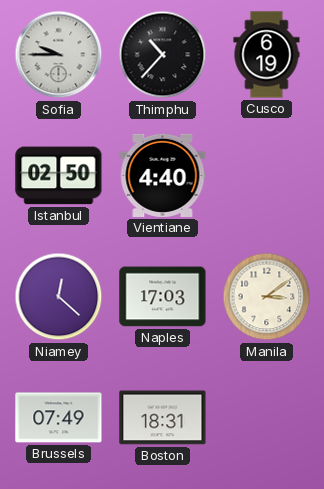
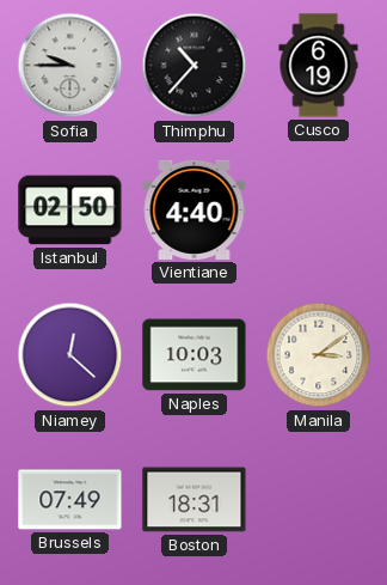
Naples: 17:03 -> 10:03 (195, 355)
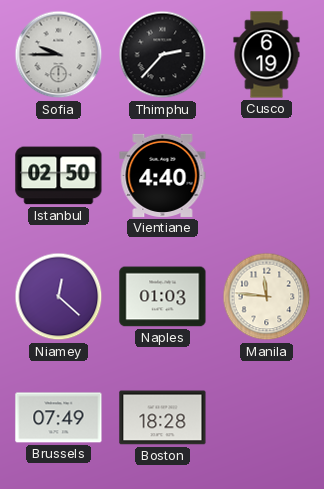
Thimphu: 10:37 -> 2:37 (163, 55)
Naples: 10:03 -> 01:03 (163, 297)
Manila: 3:09 -> 11:46 (267, 297)
Boston: 18:31 -> 18:28 (163, 418)
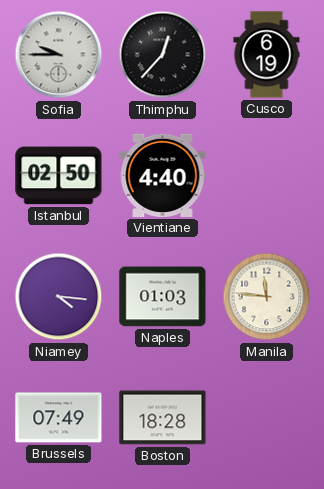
Thimphu: 2:37 -> 12:37 (163, 55)
Niamey: 12:22 -> 4:16 (59, 297)
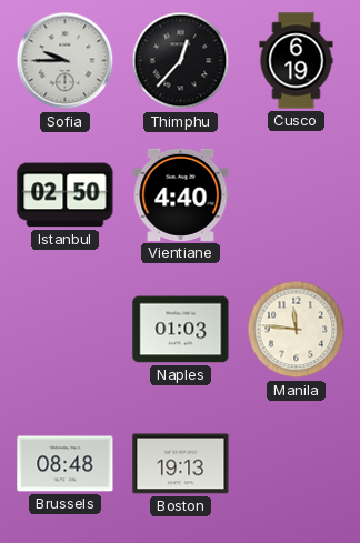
Niamey: 4:16 -> none (59, 297)
Brussels: 07:49 -> 08:48 (66, 464)
Boston: 18:28 -> 19:13 (181, 464)
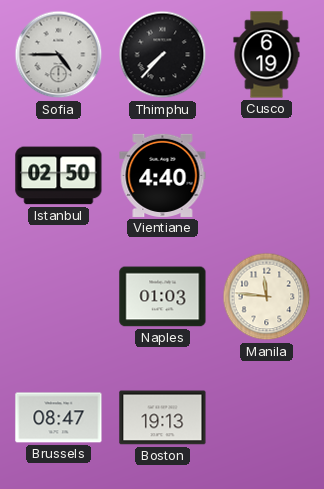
Sofia: 9:45 -> 4:45 (59, 55)
Thimphu: 12:37 -> 7:37 (163, 55)
Brussels: 08:48 -> 08:47 (59, 418)
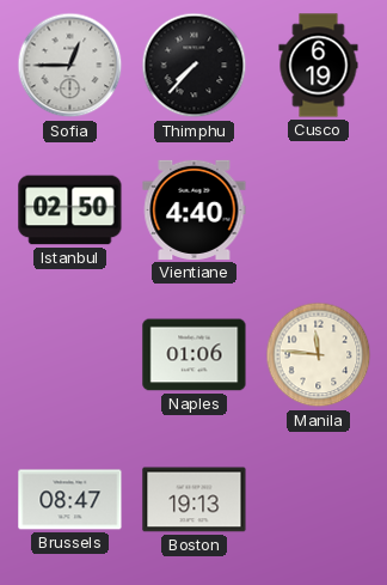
Sofia: 4:45 -> 12:45 (70, 66)
Naples: 01:03 -> 01:06 (195, 355)
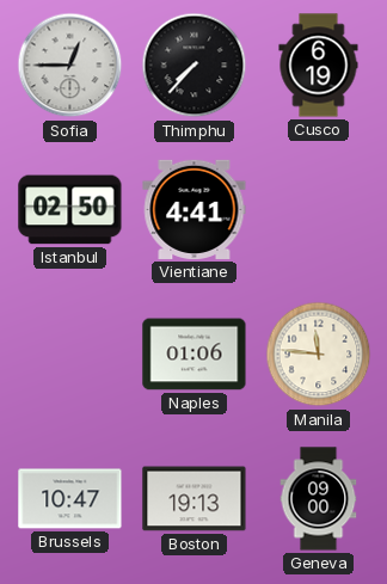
Vientiane: 4:40 -> 4:41 (195, 209)
Brussels: 08:47 -> 10:47 (70, 499)
Geneva: none -> 09:00 (319, 499)
